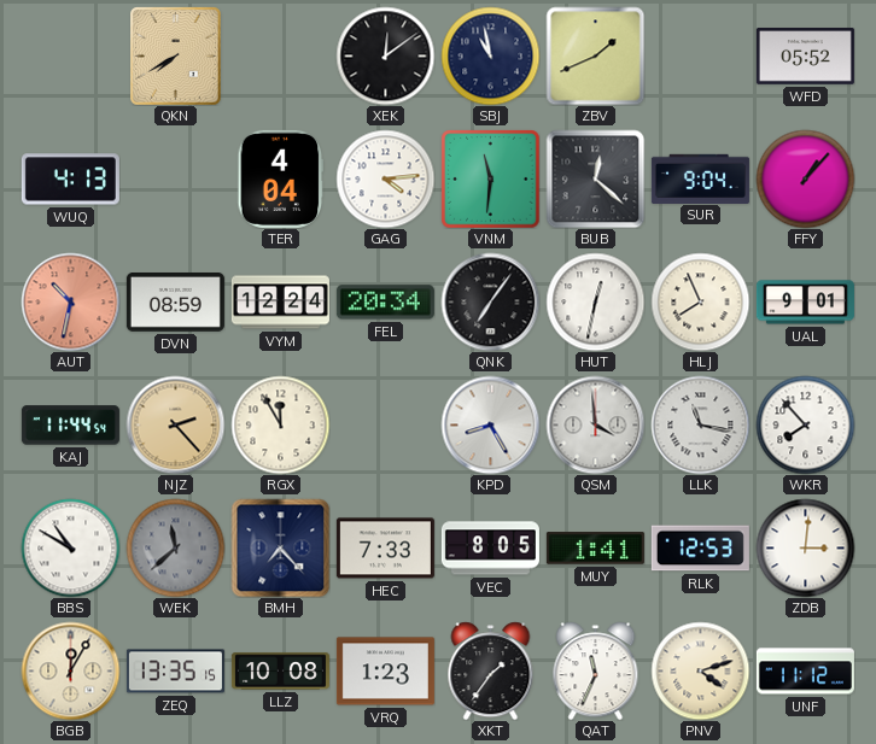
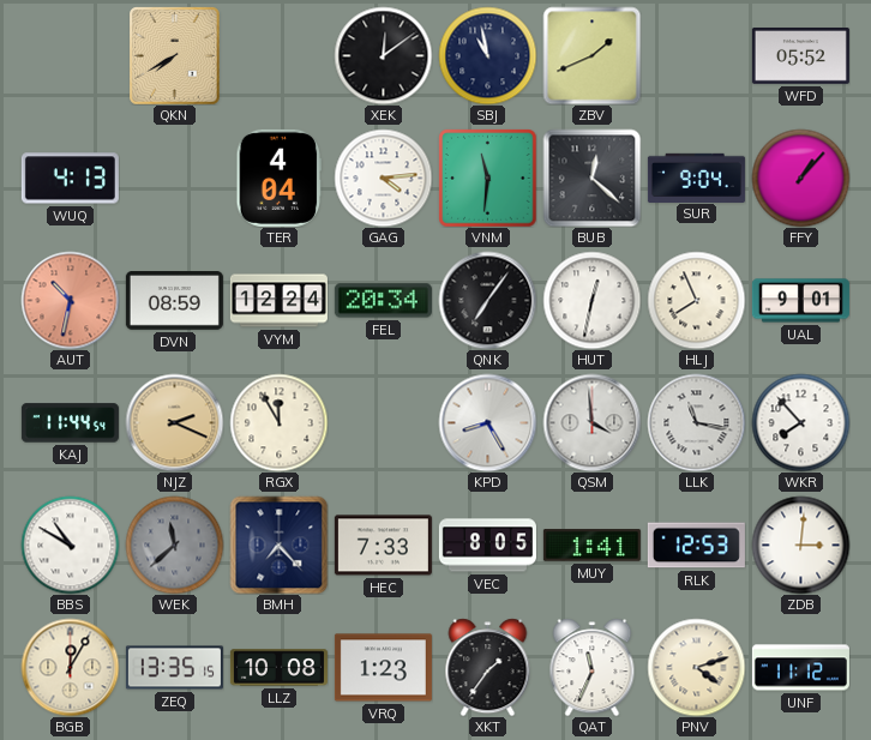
NJZ: 2:23 -> 2:19 (174, 422)
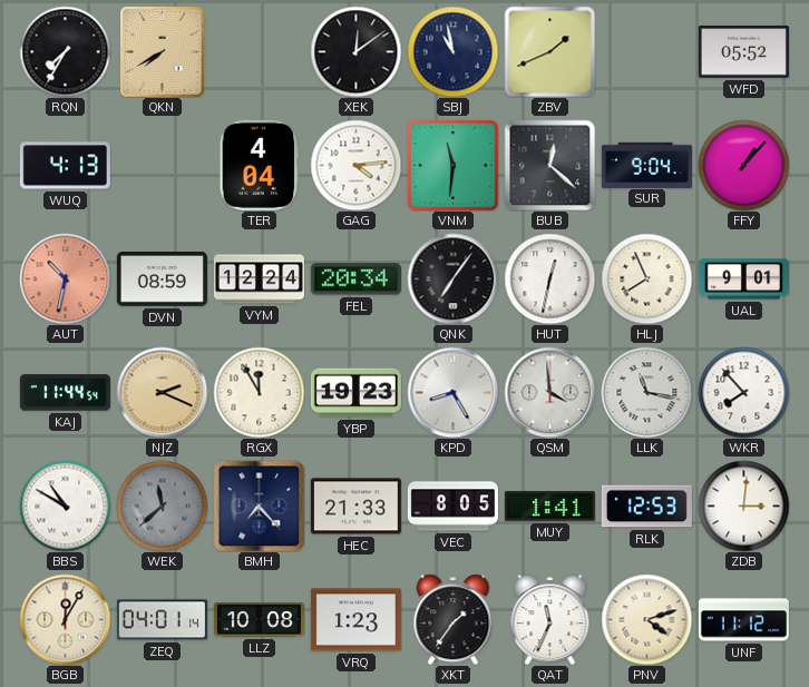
RQN: none -> 7:35 (65, 51)
YBP: none -> 19:23 (355, 393)
HEC: 7:33 -> 21:33 (355, 507)
ZEQ: 13:35 -> 04:01 (162, 620)
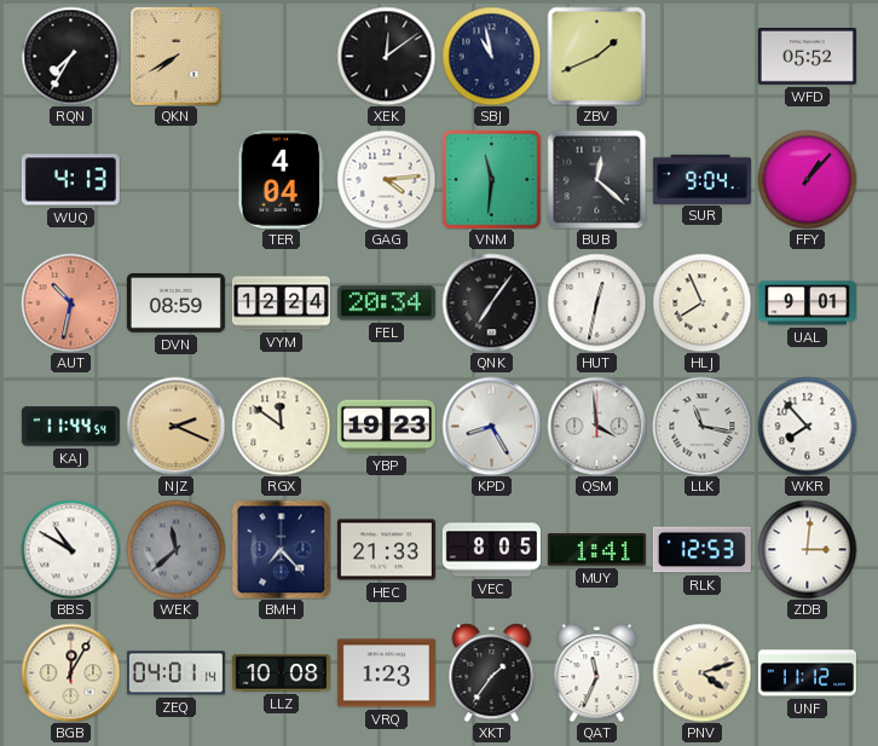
RGX: 11:55 -> 11:51 (281, 426)
